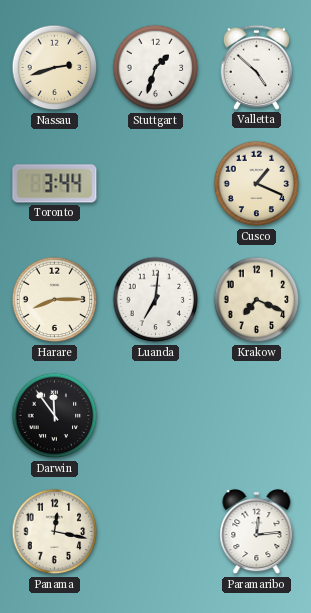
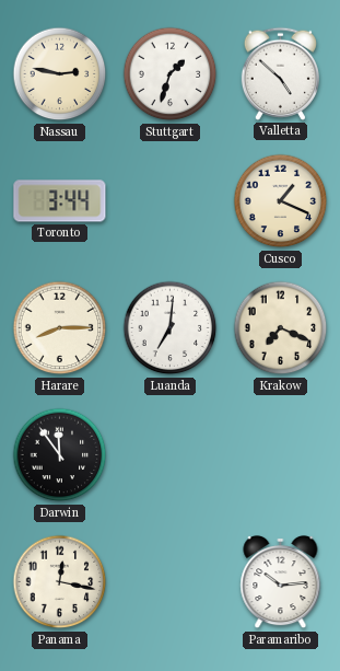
Nassau: 2:42 -> 2:47 (60, 74)
Paramaribo: 12:14 -> 10:14 (281, 582)
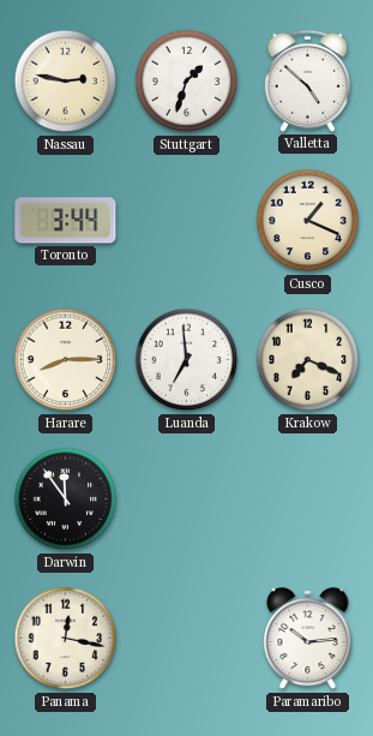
Luanda: 7:01 -> 6:59 (187, 360)
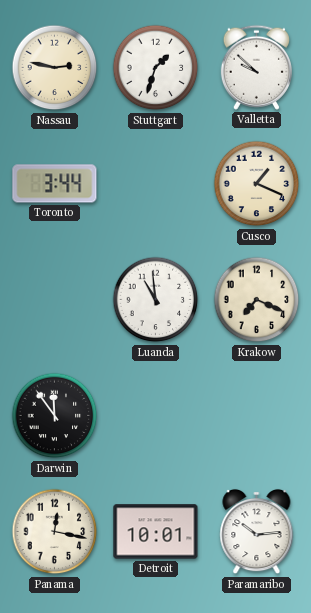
Valletta: 4:52 -> 9:52 (256, 67)
Harare: 8:15 -> none (66, 360)
Luanda: 6:59 -> 10:59 (156, 300)
Detroit: none -> 10:01 (156, 532)
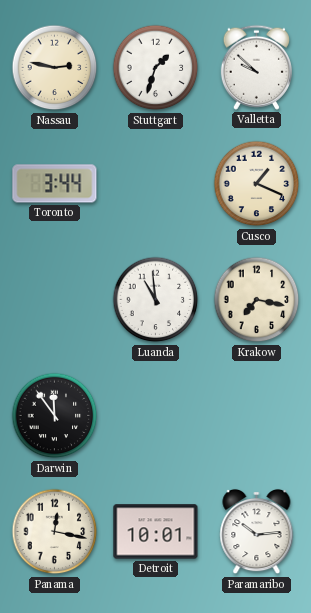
Krakow: 7:19 -> 7:17 (257, 300)
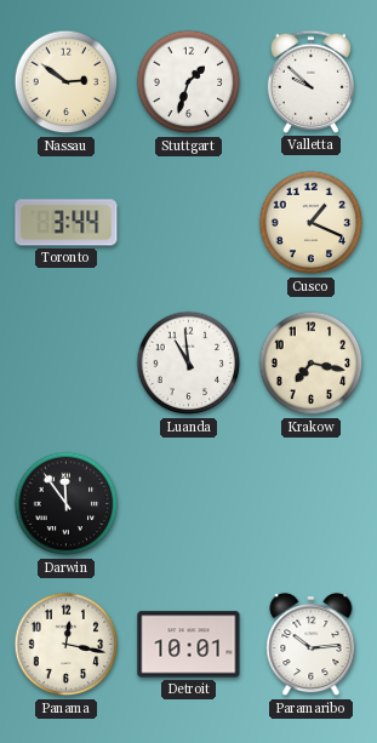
Nassau: 2:47 -> 2:51 (67, 82)
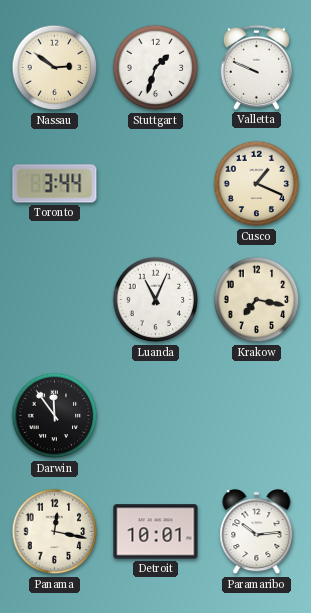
Valletta: 9:52 -> 9:49 (256, 67)
Luanda: 10:59 -> 11:04 (156, 300)
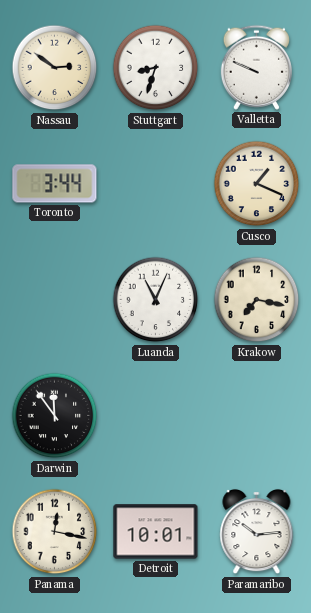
Stuttgart: 1:33 -> 8:33 (156, 68)
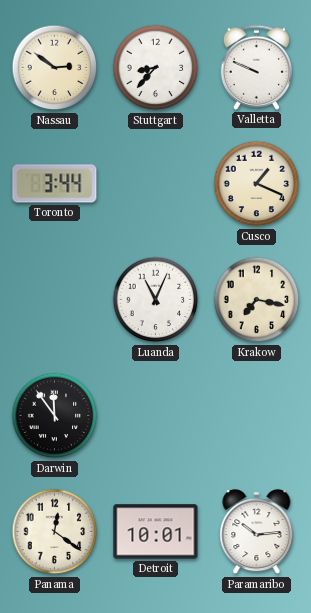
Stuttgart: 8:33 -> 8:37 (156, 68)
Panama: 12:17 -> 12:21 (55, 532)
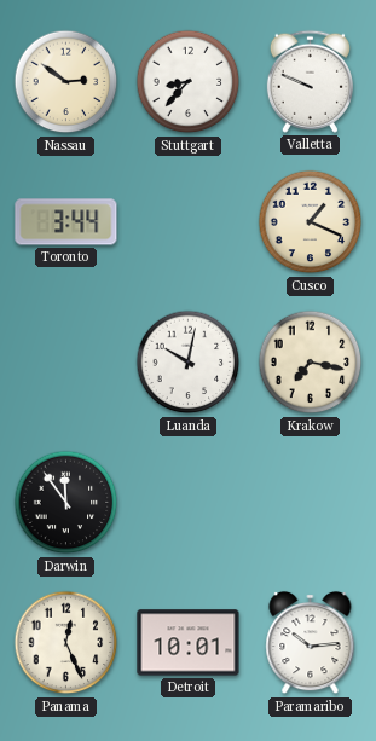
Luanda: 11:04 -> 10:02 (189, 363)
Panama: 12:21 -> 12:26 (66, 643)
